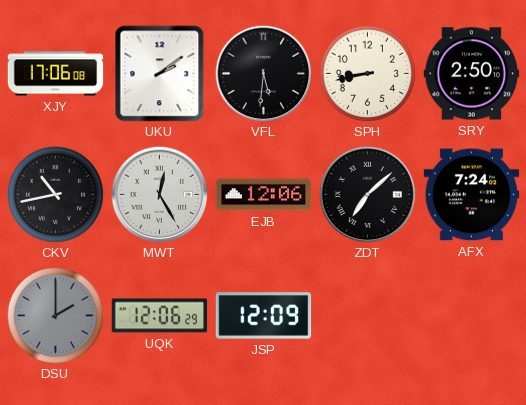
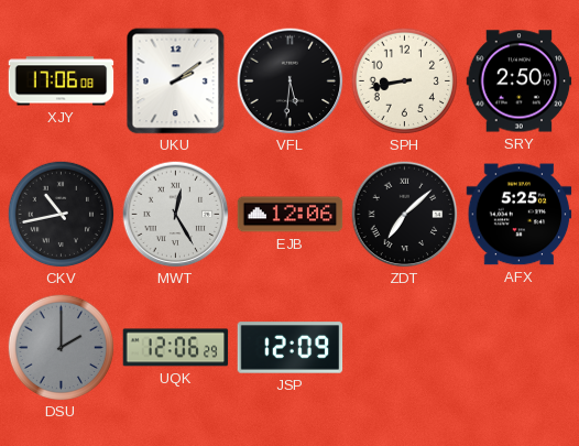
AFX: 7:24 -> 5:25 (520, 215)
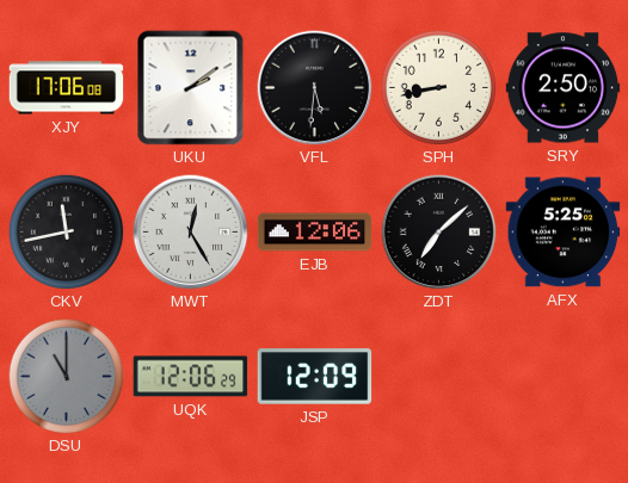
CKV: 10:43 -> 11:43 (66, 231)
DSU: 2:00 -> 11:00 (66, 376)
